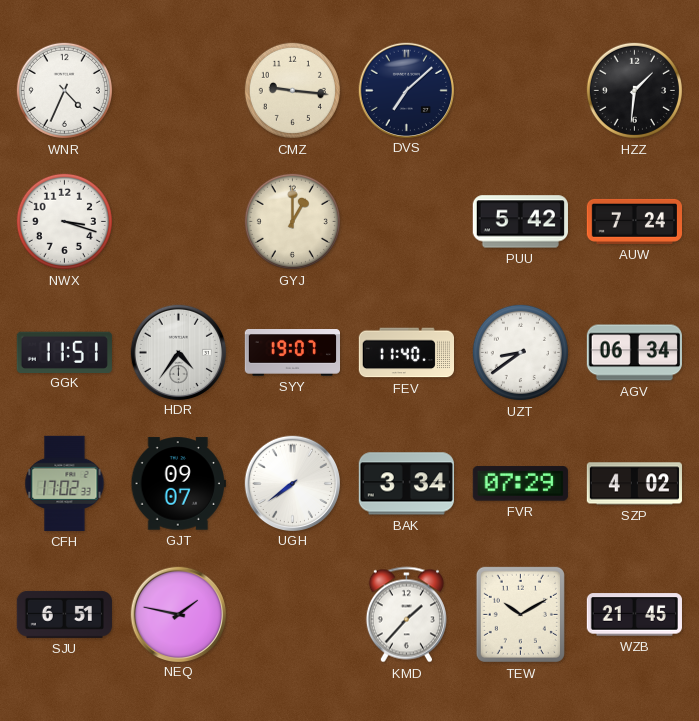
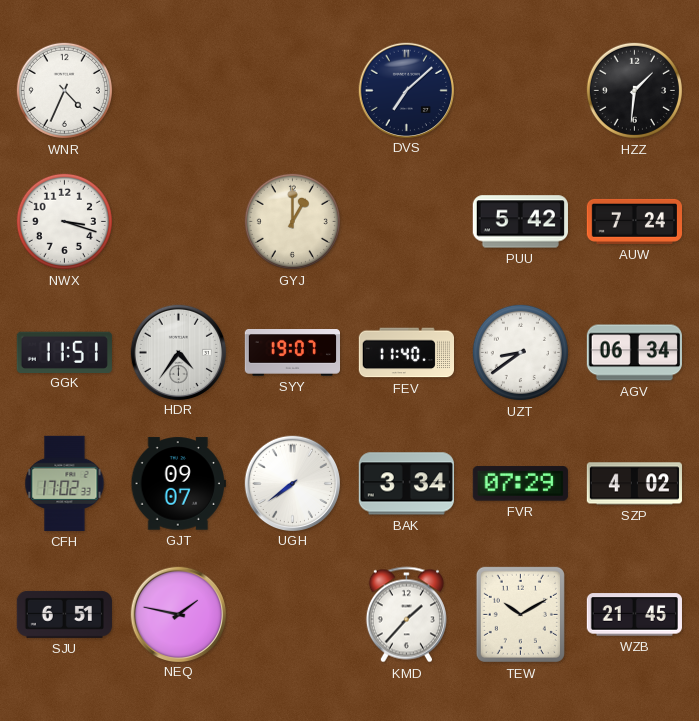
CMZ: 9:16 -> none (292, 90)
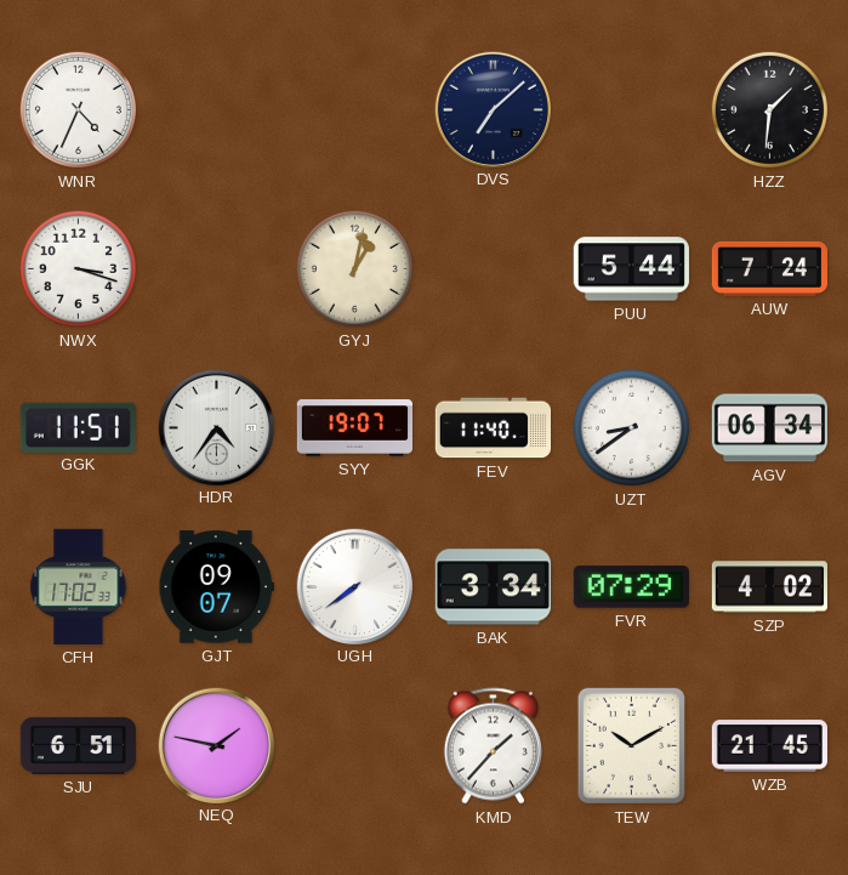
GYJ: 1:00 -> 1:02 (354, 268)
PUU: 5:42 -> 5:44 (631, 269)
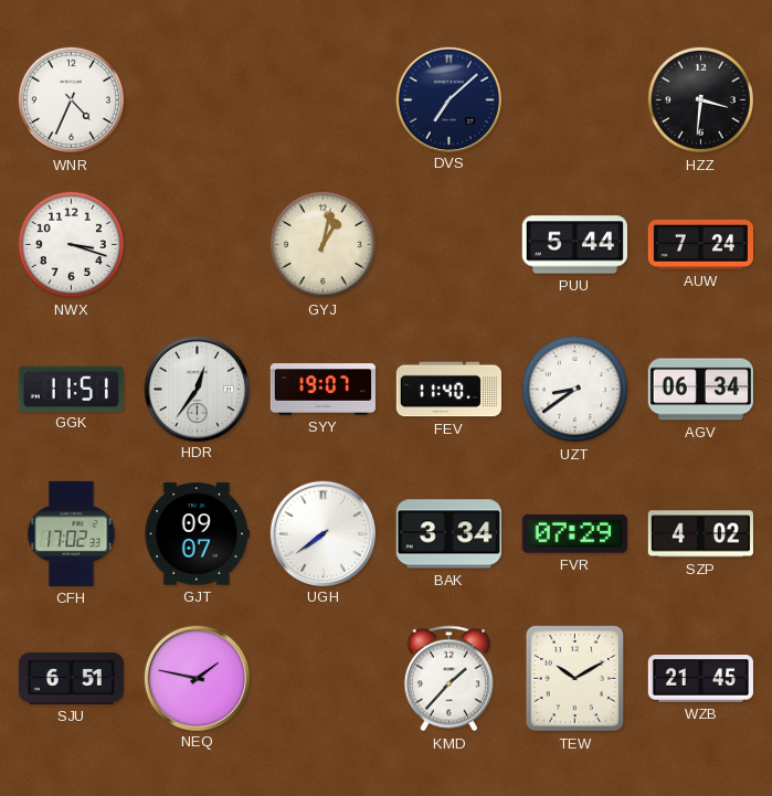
HZZ: 1:31 -> 3:31 (700, 99)
HDR: 4:36 -> 12:36 (197, 389)
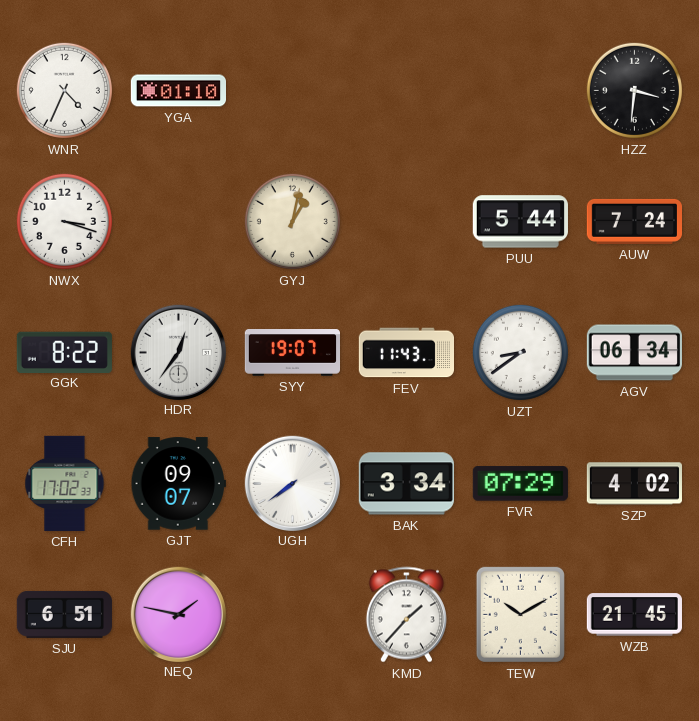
YGA: none -> 01:10 (178, 91)
DVS: 7:08 -> none (448, 99)
GGK: 11:51 -> 8:22 (64, 352)
FEV: 11:40 -> 11:43 (406, 353)
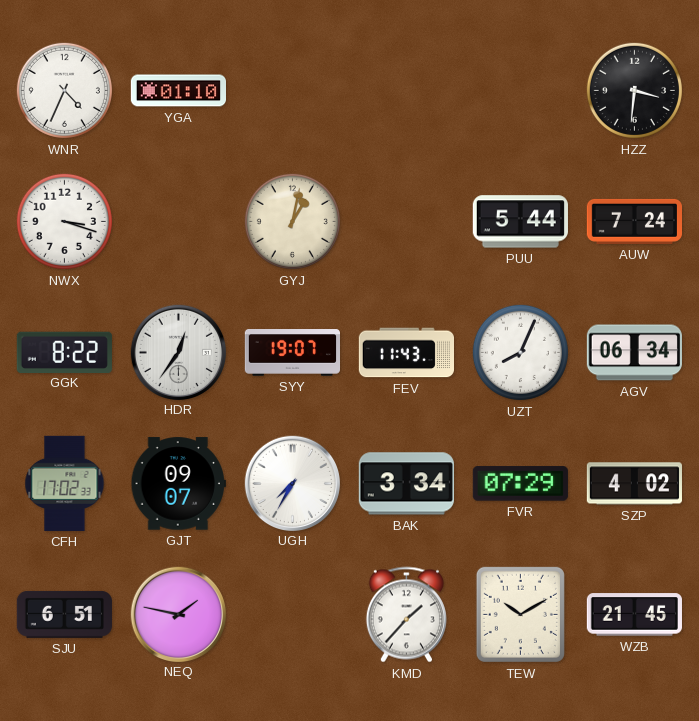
UZT: 8:39 -> 8:04 (520, 352)
UGH: 7:39 -> 7:35 (292, 483)
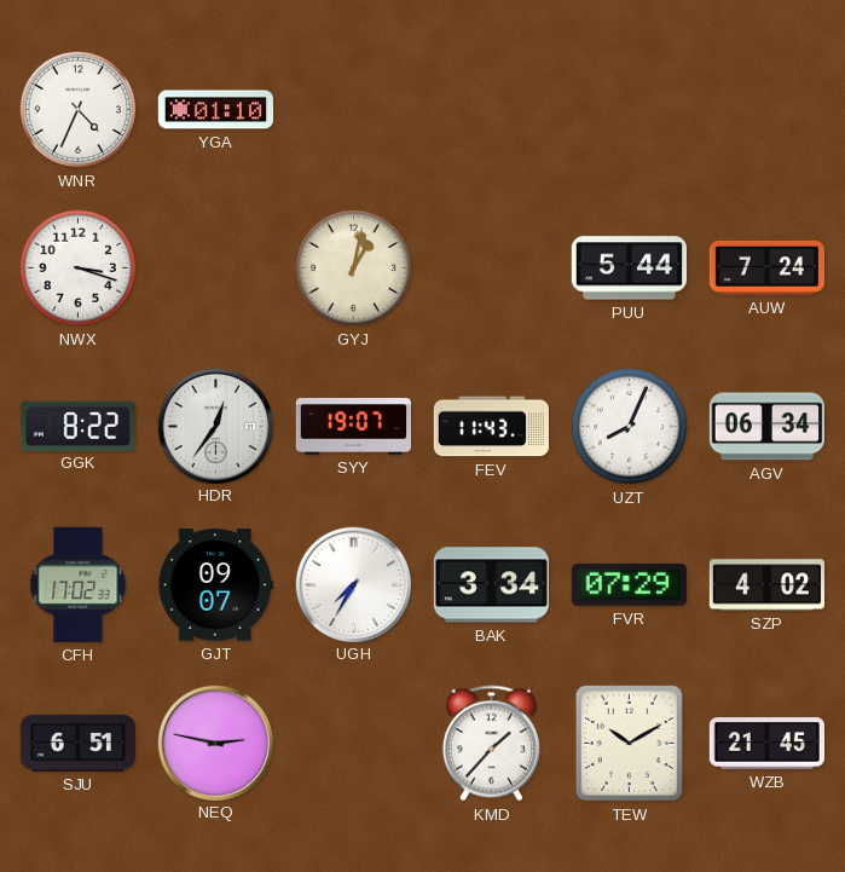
HZZ: 3:31 -> none (634, 90)
NEQ: 1:47 -> 2:47 (215, 743)
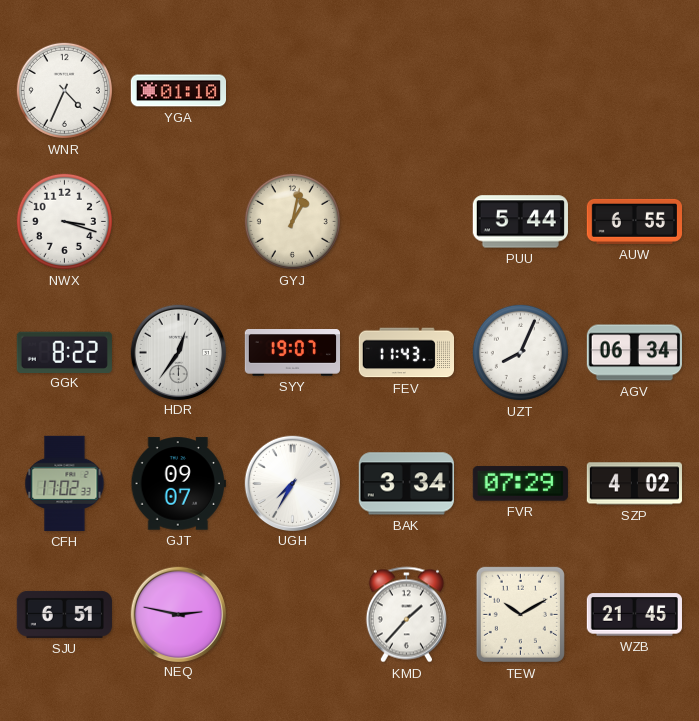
AUW: 7:24 -> 6:55 (634, 221)
